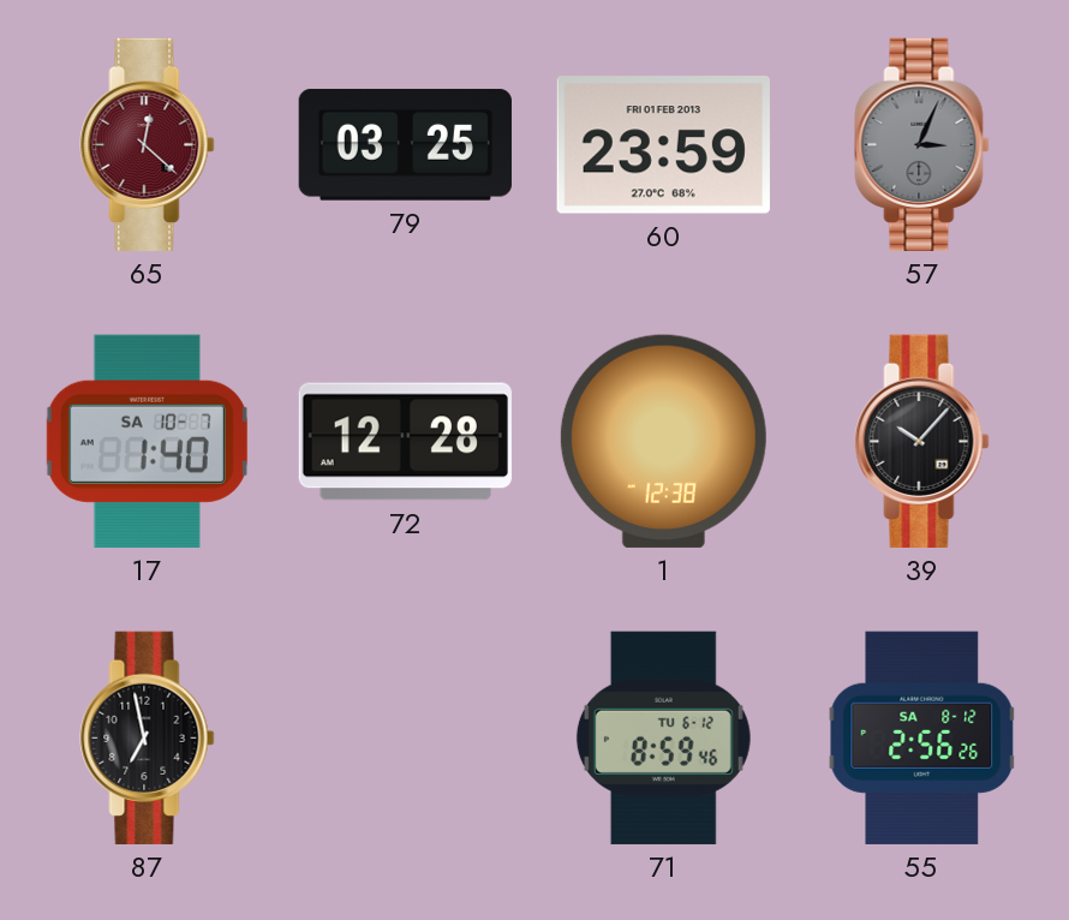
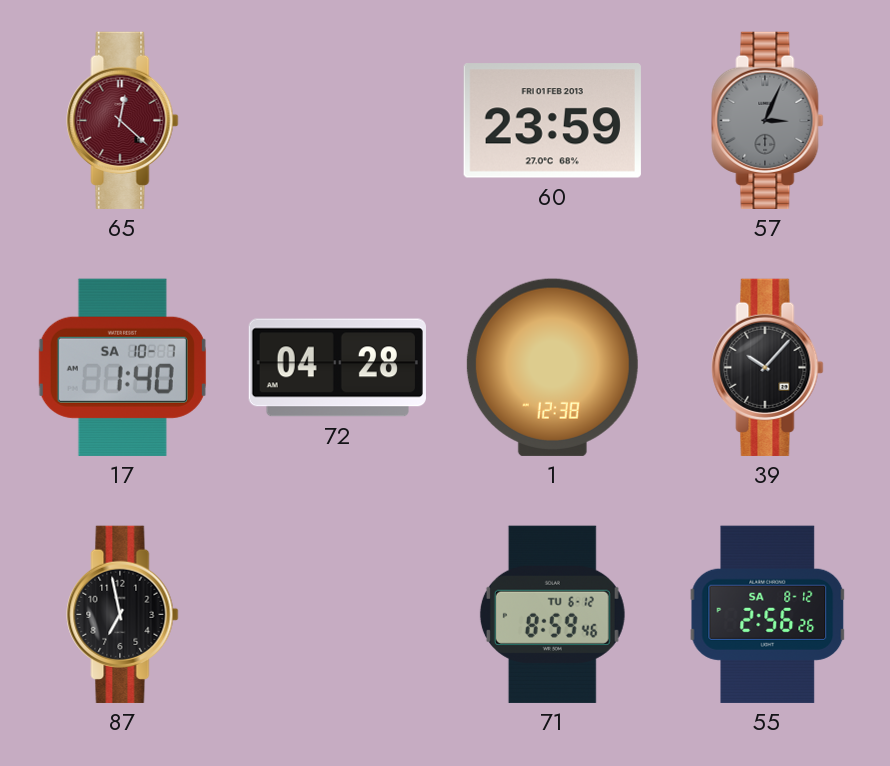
79: 03:25 -> none (405, 145)
72: 12:28 -> 04:28 (337, 368)
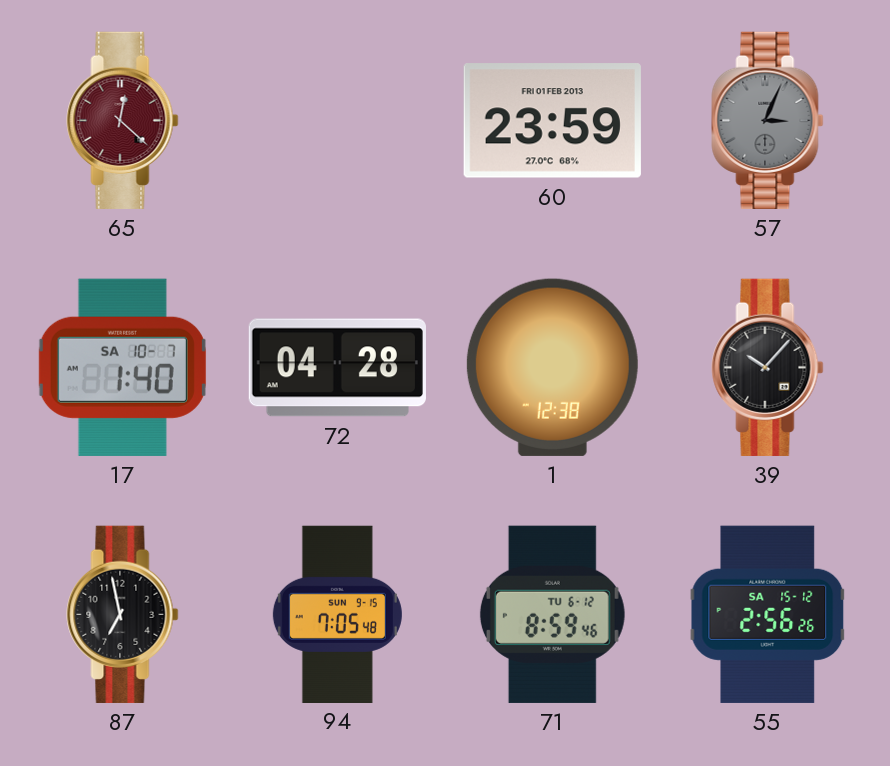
94: none -> 7:05 (337, 614)
55 date: SA 8-12 -> SA 15-12 (768, 614)
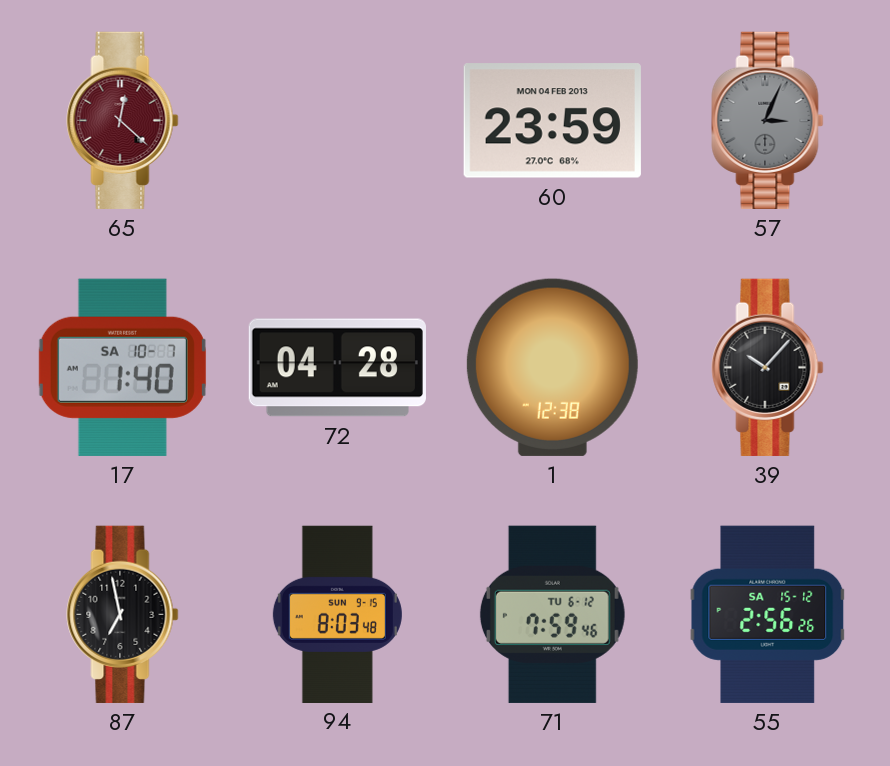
60 date: FRI 01 FEB 2013 -> MON 04 FEB 2013 (552, 121)
94: 7:05 -> 8:03 (337, 614)
71: 8:59 -> 7:59 (552, 614)
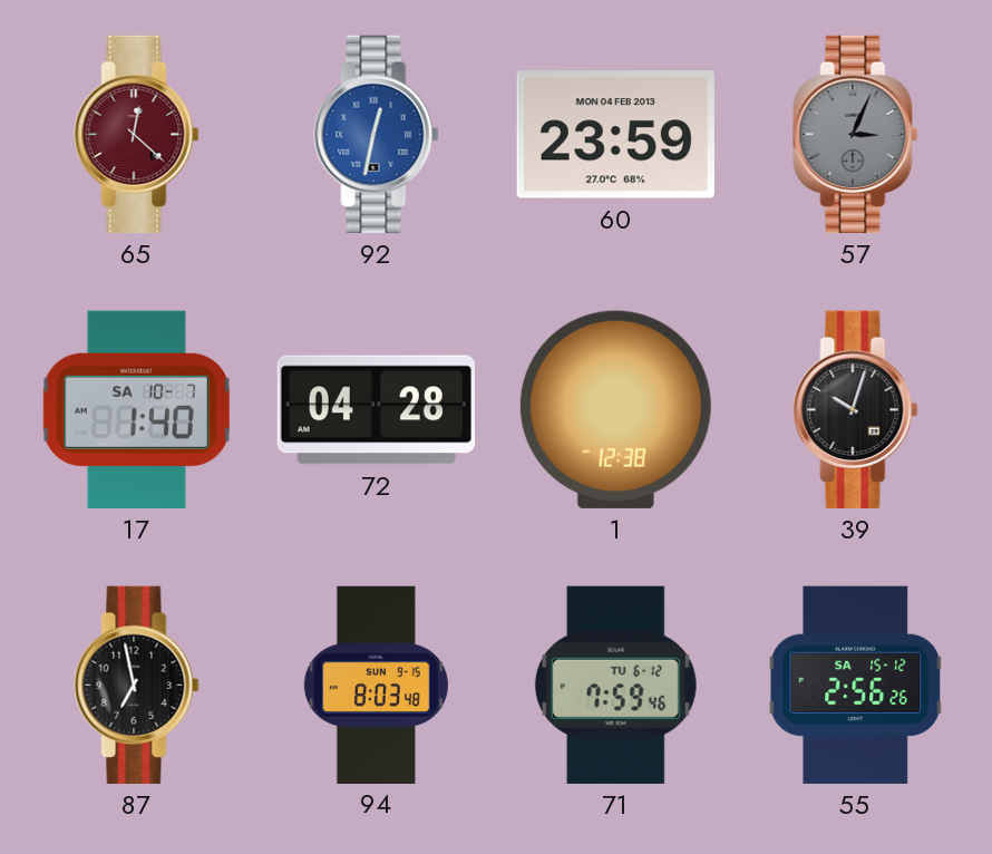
92: none -> 12:32 (377, 134)
39: 10:07 -> 10:03 (856, 409)
